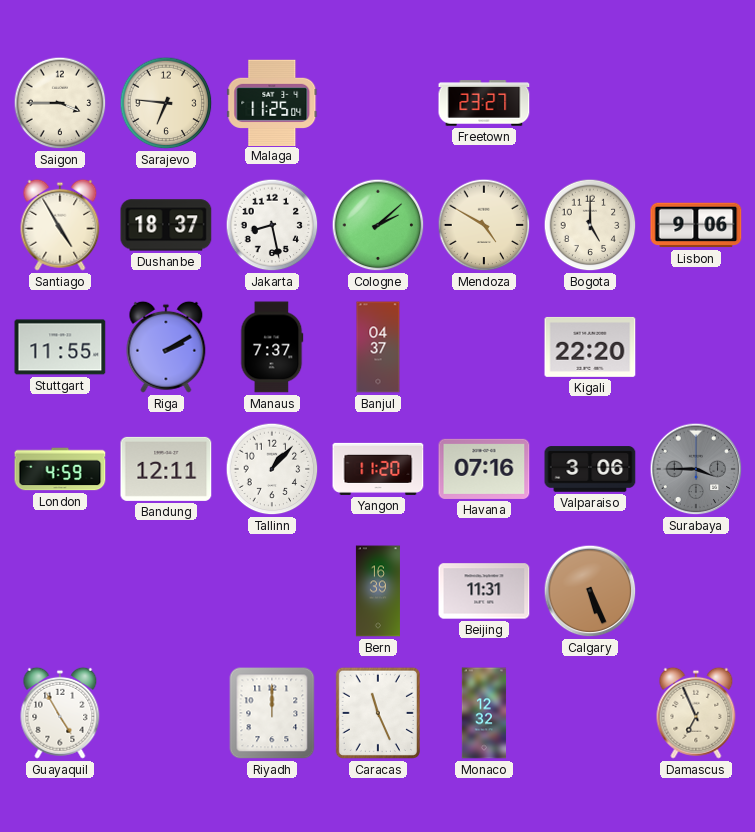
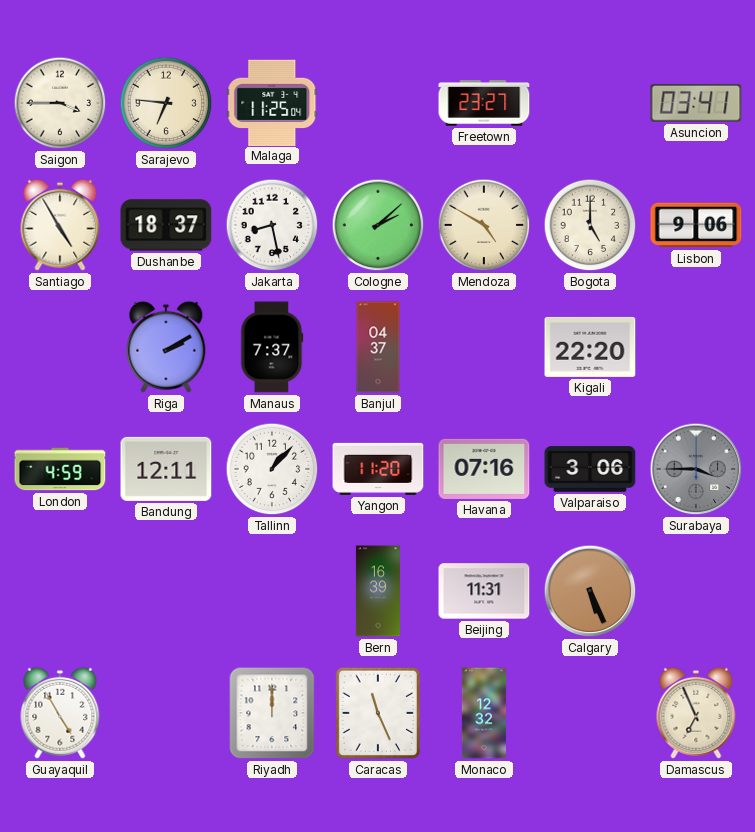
Asuncion: none -> 03:41 (696, 104)
Stuttgart: 11:55 -> none (60, 347)
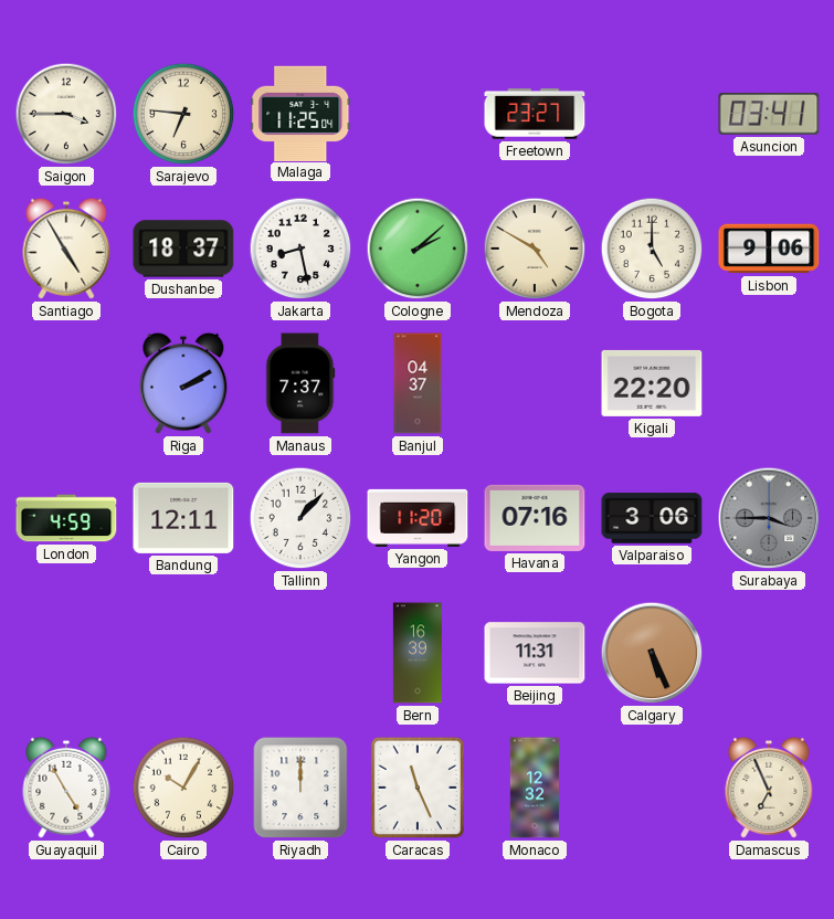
Cairo: none -> 10:05 (183, 788)
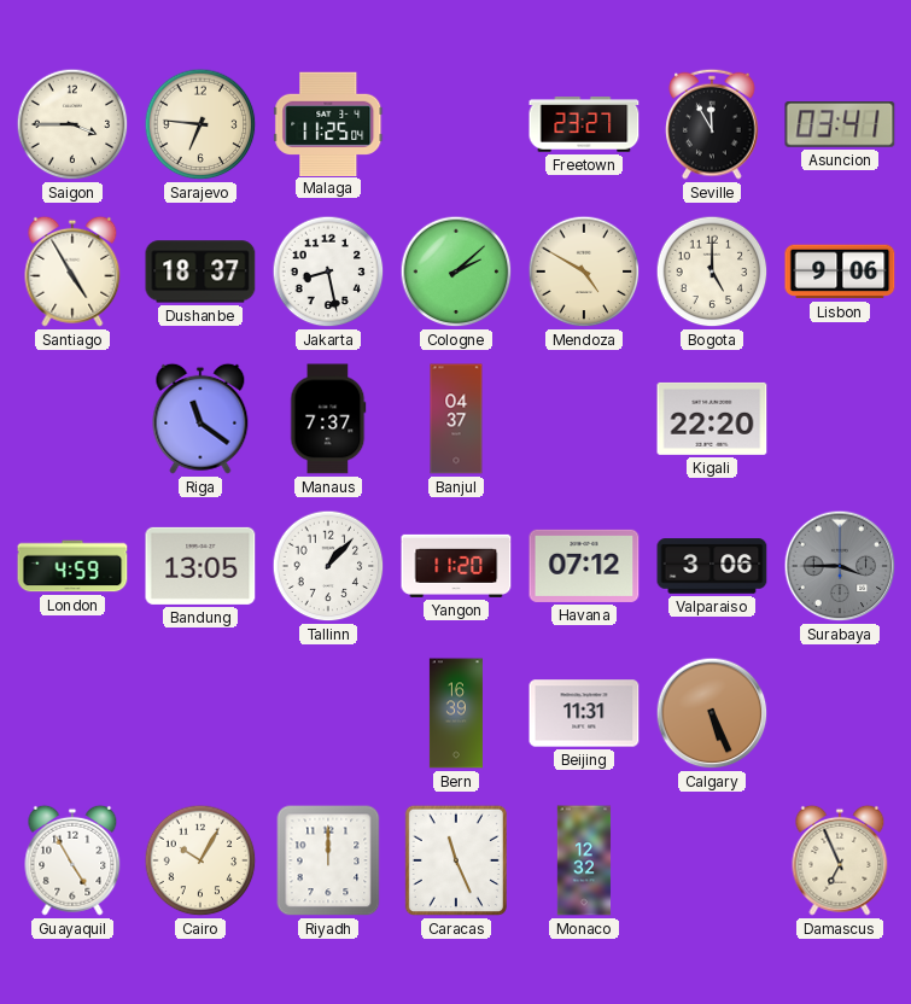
Seville: none -> 11:55 (712, 124)
Riga: 2:10 -> 11:21 (200, 419)
Bandung: 12:11 -> 13:05 (200, 566)
Havana: 07:16 -> 07:12 (584, 566)
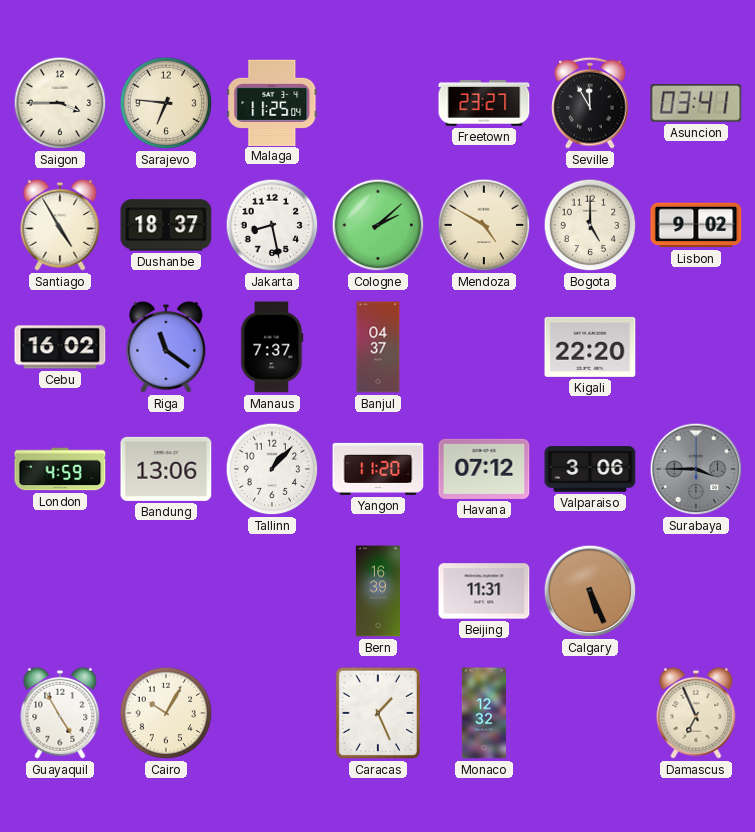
Lisbon: 9:06 -> 9:02 (696, 225)
Cebu: none -> 16:02 (60, 347)
Bandung: 13:05 -> 13:06 (166, 469)
Riyadh: 12:00 -> none (328, 860)
Caracas: 11:26 -> 1:26 (378, 713)
